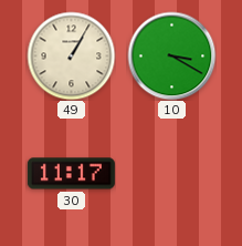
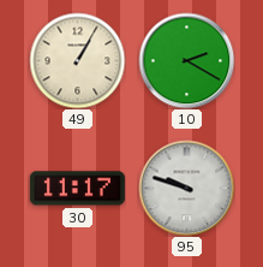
10: 3:20 -> 2:20 (186, 60)
95: none -> 9:48 (186, 188)
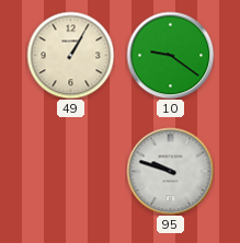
10: 2:20 -> 9:21 (170, 55)
30: 11:17 -> none (77, 189)
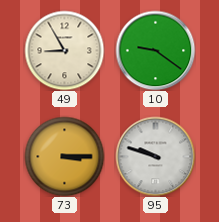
49: 1:05 -> 8:55 (64, 50)
73: none -> 3:15 (64, 156)
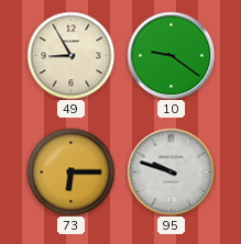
73: 3:15 -> 6:15 (70, 171)
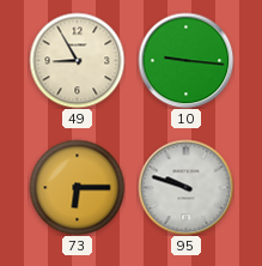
10: 9:21 -> 9:16 (185, 60)
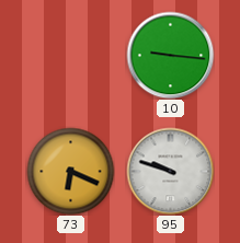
49: 8:55 -> none (77, 60)
73: 6:15 -> 6:19 (70, 171)
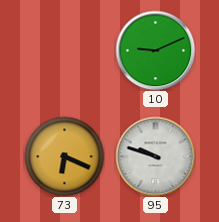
10: 9:16 -> 9:11 (155, 50)
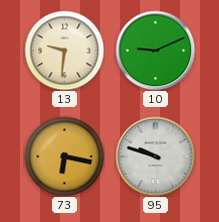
13: none -> 9:31 (64, 50)
73: 6:19 -> 6:17 (64, 156)
